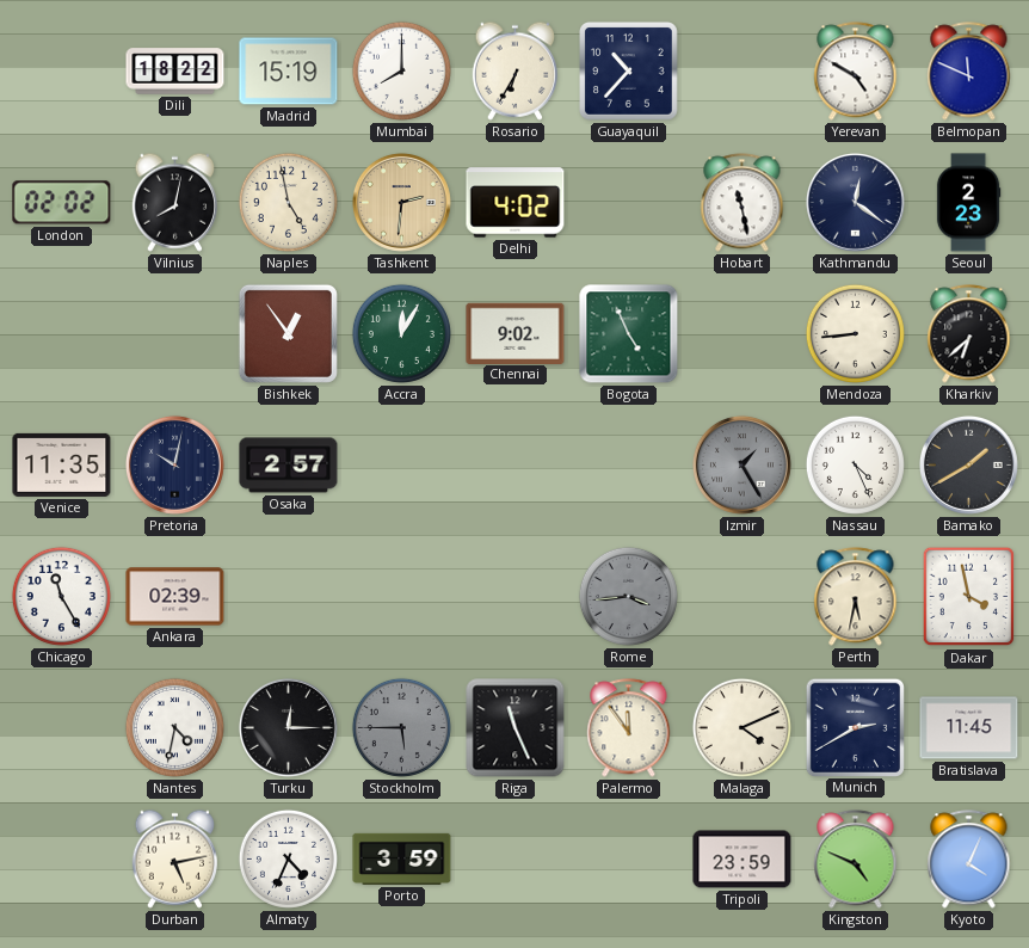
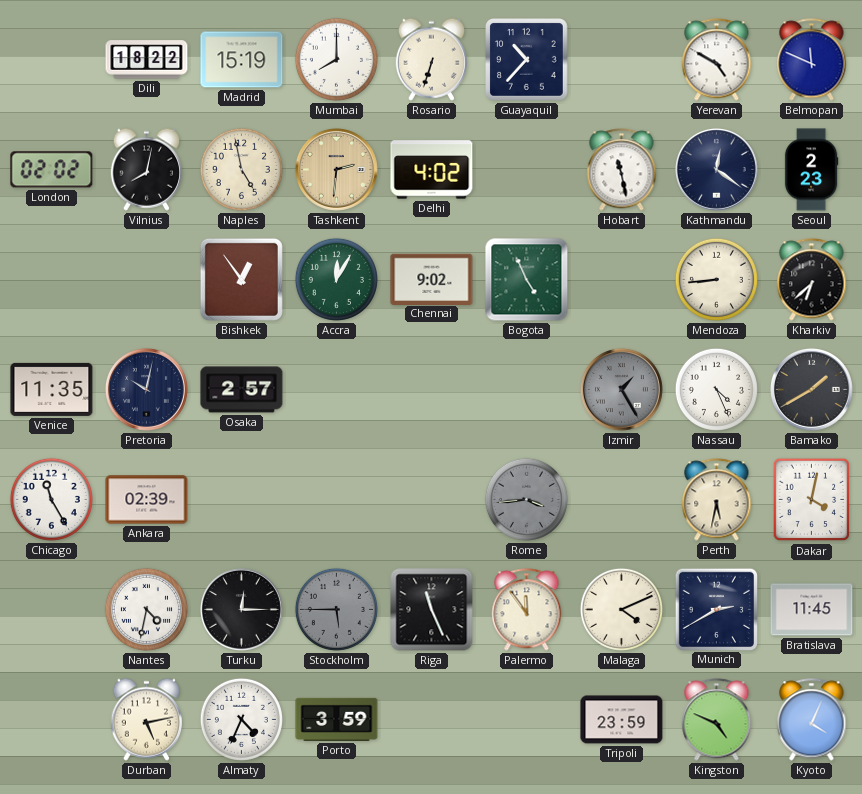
Rosario: 6:35 -> 6:33 (431, 59)
Dakar: 3:58 -> 4:02 (812, 500)
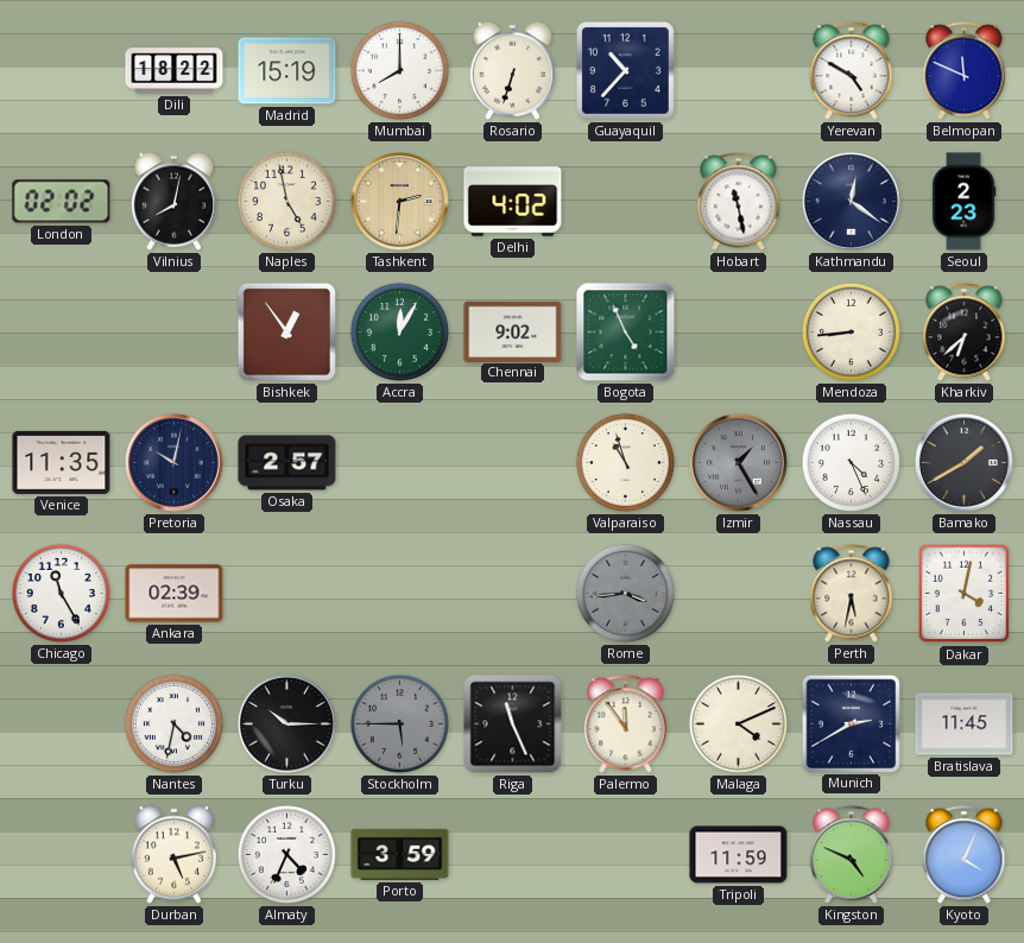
Valparaiso: none -> 10:57 (625, 462)
Turku: 12:15 -> 10:15 (286, 723)
Tripoli: 23:59 -> 11:59 (739, 855)
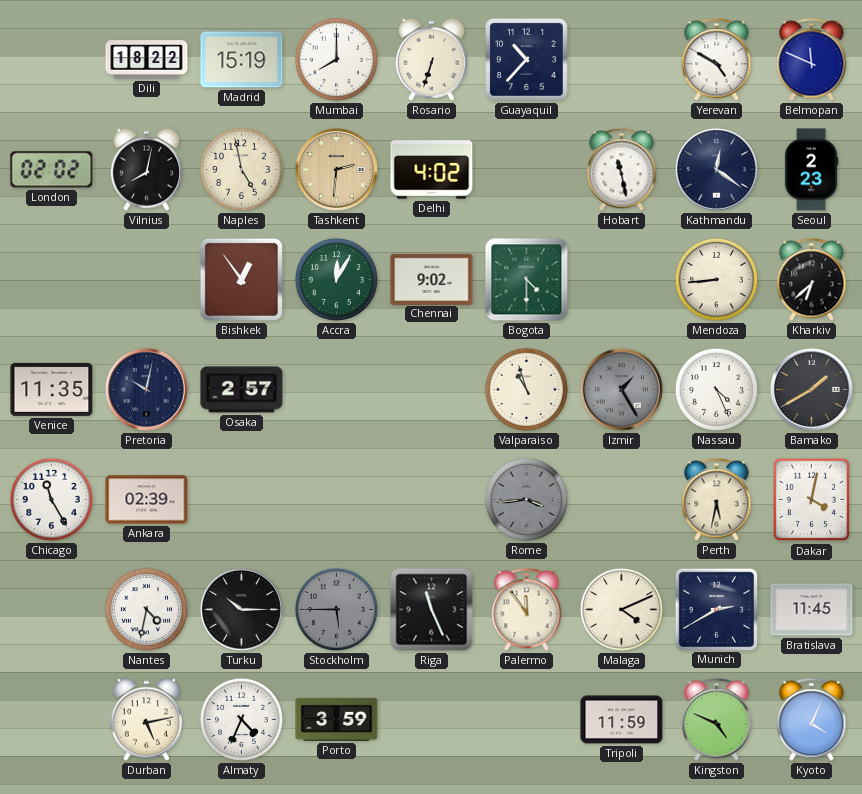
Bogota: 4:56 -> 4:30 (527, 280)
